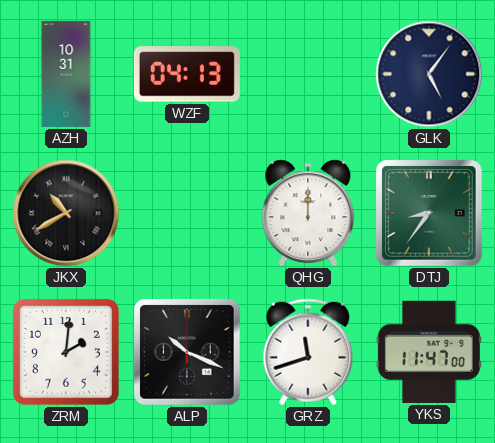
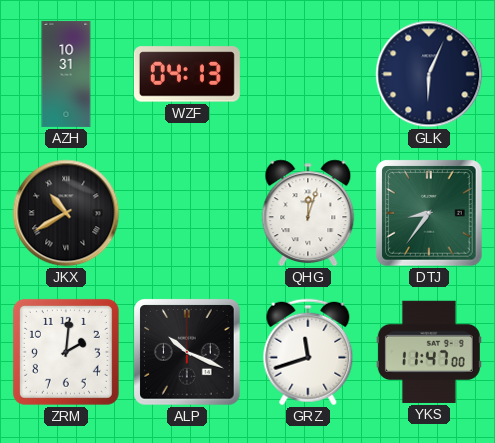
GLK: 5:06 -> 6:04 (429, 74)
QHG: 12:00 -> 12:03 (308, 213)
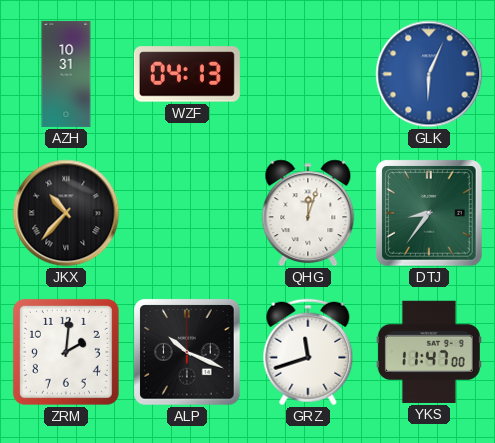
GLK dial: navy -> blue (429, 74)
JKX: 10:40 -> 10:37 (66, 213)
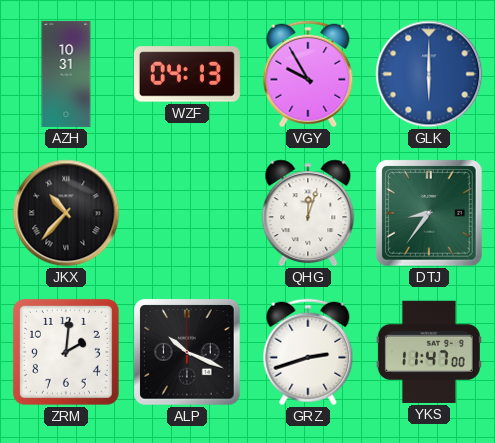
VGY: none -> 9:55 (308, 74)
GLK: 6:04 -> 6:00 (429, 74)
GRZ: 11:42 -> 2:42 (308, 352)
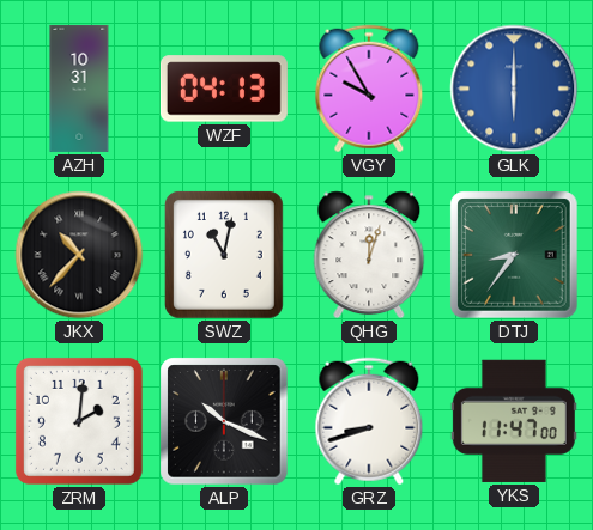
SWZ: none -> 11:02 (224, 255)
GRZ: 2:42 -> 8:42 (369, 421)
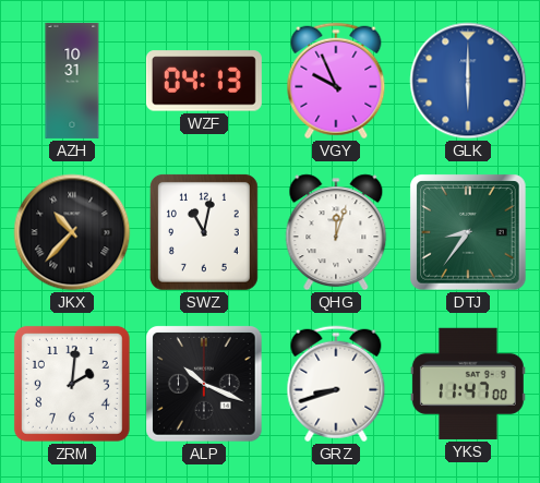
VGY: 9:55 -> 9:56 (336, 81)
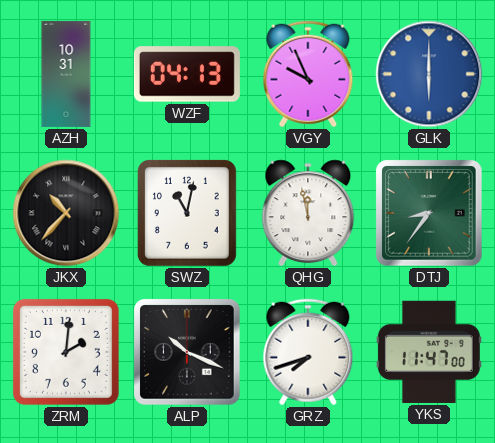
QHG: 12:03 -> 11:58 (308, 213)
GRZ: 8:42 -> 7:42 (308, 352)
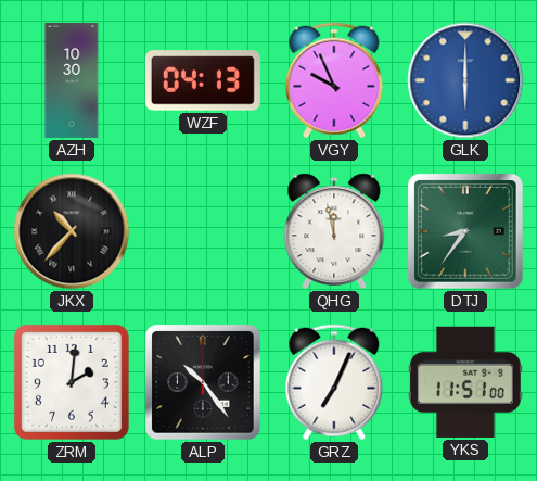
AZH: 10:31 -> 10:30 (72, 80)
SWZ: 11:02 -> none (187, 213)
ALP: 10:19 -> 10:24 (203, 382)
GRZ: 7:42 -> 7:04 (334, 382)
YKS: 11:47 -> 11:51 (465, 382)
